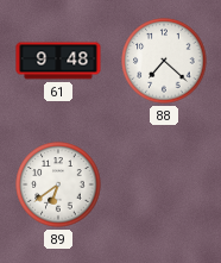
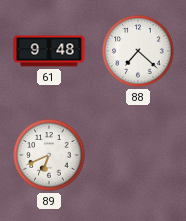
89: 6:39 -> 6:41 (49, 155)
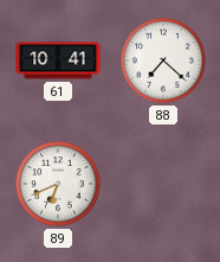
61: 9:48 -> 10:41 (58, 60)
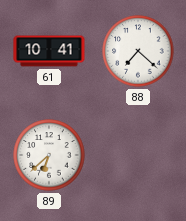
89: 6:41 -> 6:38 (49, 155)
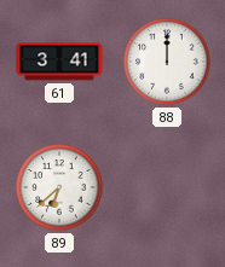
61: 10:41 -> 3:41 (59, 62)
88: 7:22 -> 12:00 (167, 62)
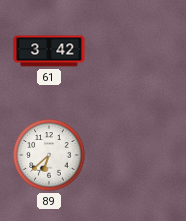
61: 3:41 -> 3:42 (49, 51)
88: 12:00 -> none (167, 62)
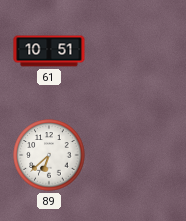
61: 3:42 -> 10:51 (49, 51)
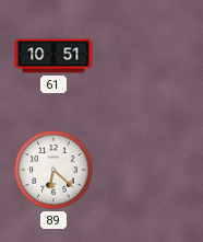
89: 6:38 -> 6:22 (53, 170)
